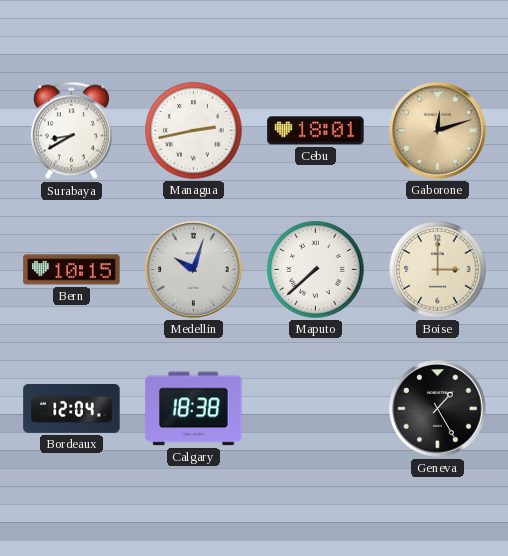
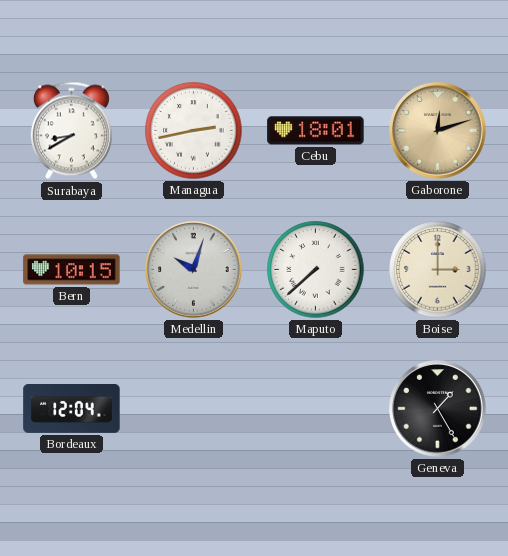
Calgary: 18:38 -> none (194, 409)
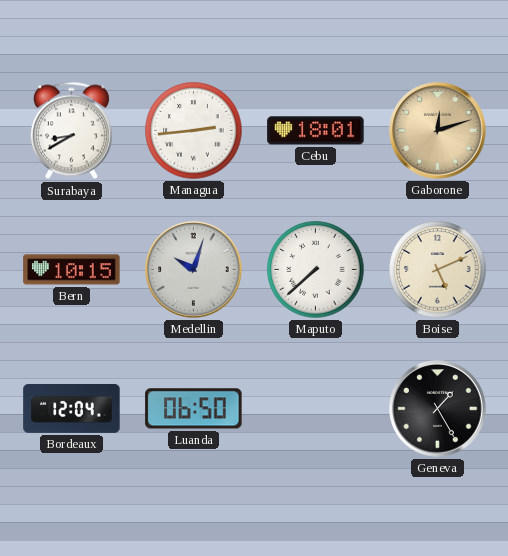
Managua: 2:43 -> 2:44 (194, 131)
Boise: 3:00 -> 5:11 (438, 270)
Luanda: none -> 06:50 (194, 409)
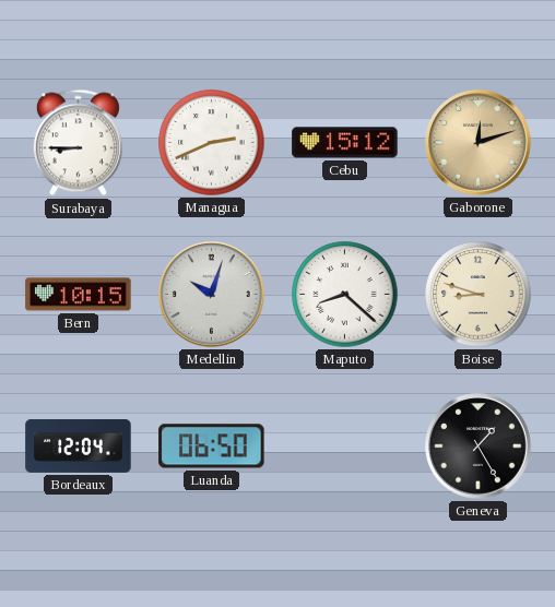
Surabaya: 8:40 -> 8:45 (78, 143)
Managua: 2:44 -> 2:41 (212, 143)
Cebu: 18:01 -> 15:12 (345, 143)
Maputo: 7:38 -> 8:22 (345, 295)
Boise: 5:11 -> 8:48 (479, 295)
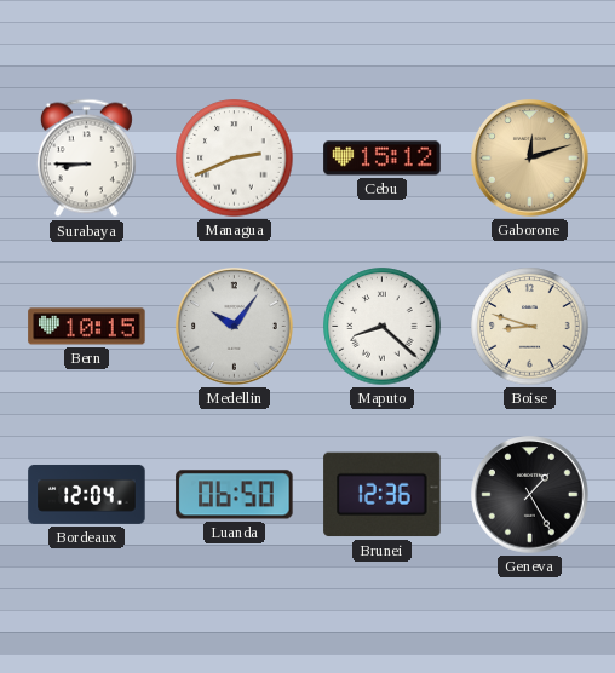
Medellin: 10:03 -> 10:06 (235, 327)
Brunei: none -> 12:36 (383, 495)
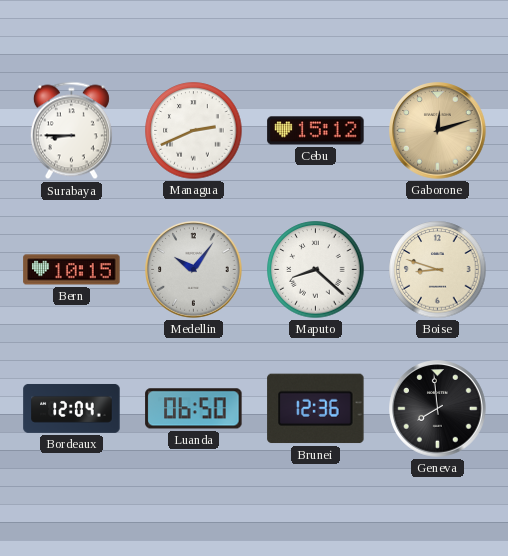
Geneva: 1:25 -> 7:59 (438, 409)
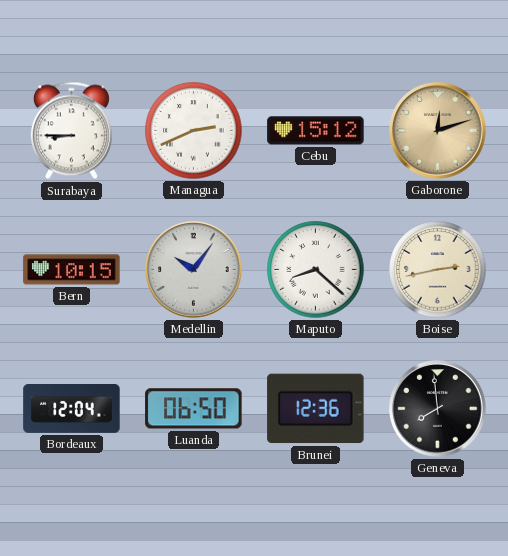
Boise: 8:48 -> 2:43 (438, 270)
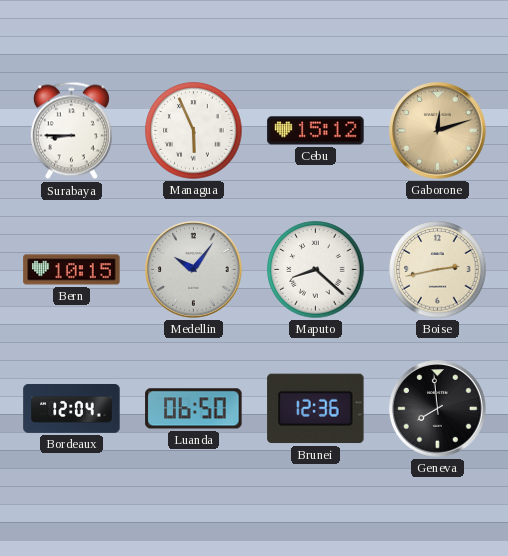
Managua: 2:41 -> 5:56 (194, 131)
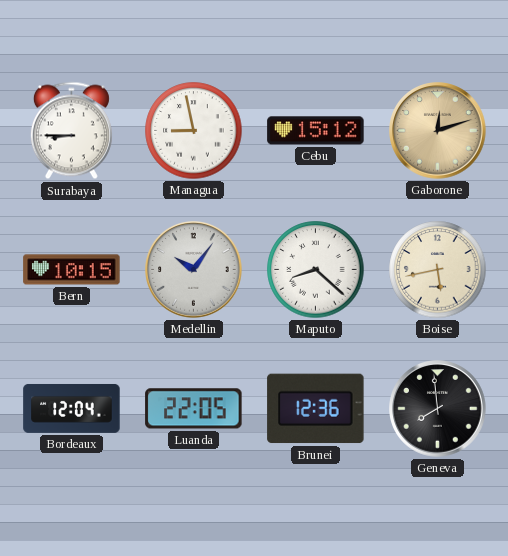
Managua: 5:56 -> 8:58 (194, 131)
Boise: 2:43 -> 5:43 (438, 270)
Luanda: 06:50 -> 22:05 (194, 409)
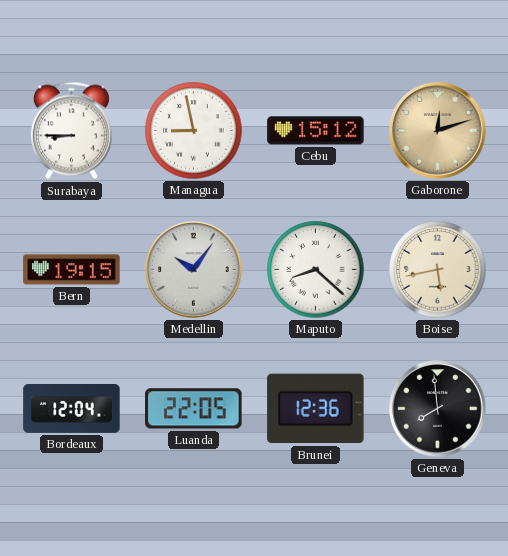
Bern: 10:15 -> 19:15 (72, 270)
